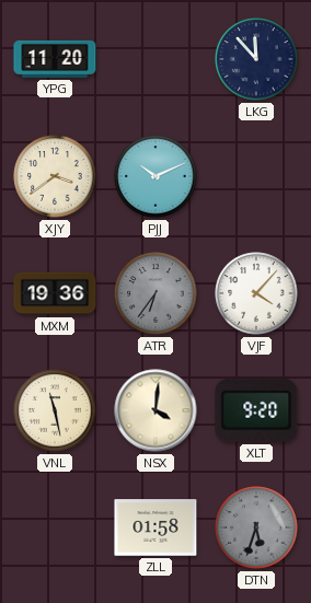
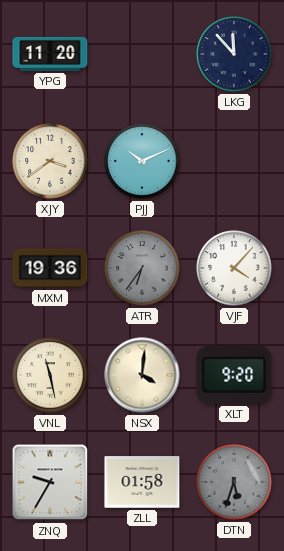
ZNQ: none -> 9:35 (50, 482)
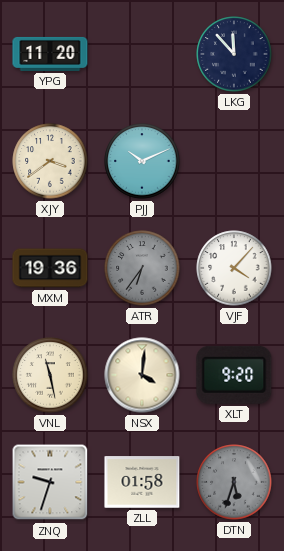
ZNQ: 9:35 -> 9:33 (50, 482)
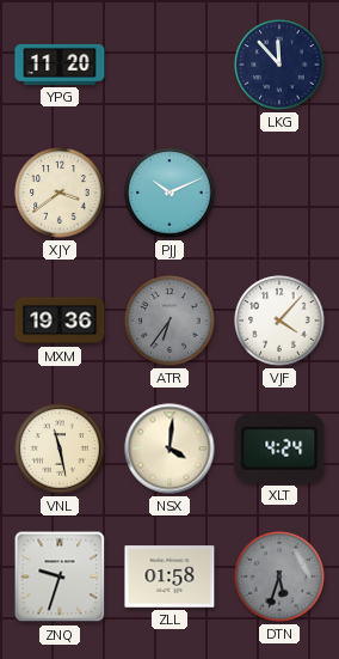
XLT: 9:20 -> 4:24 (279, 449)
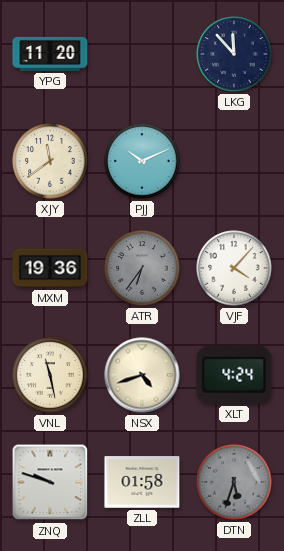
XJY: 3:39 -> 11:39 (50, 161)
NSX: 4:01 -> 4:42 (142, 375)
ZNQ: 9:33 -> 9:48 (50, 482)
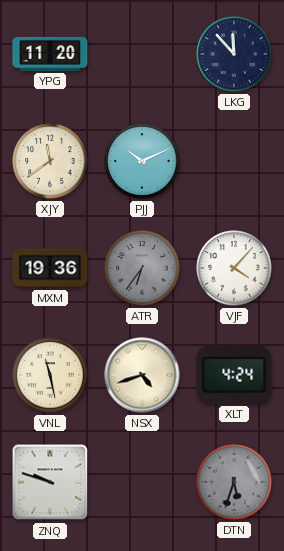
ZLL: 01:58 -> none (142, 482)
